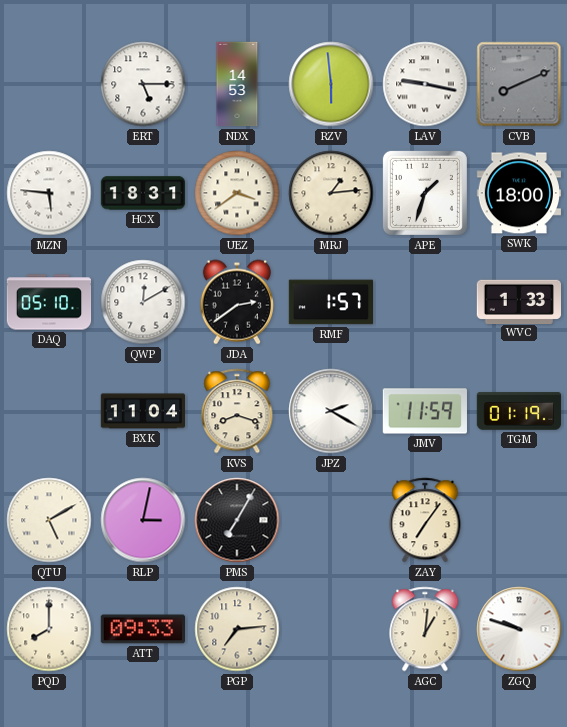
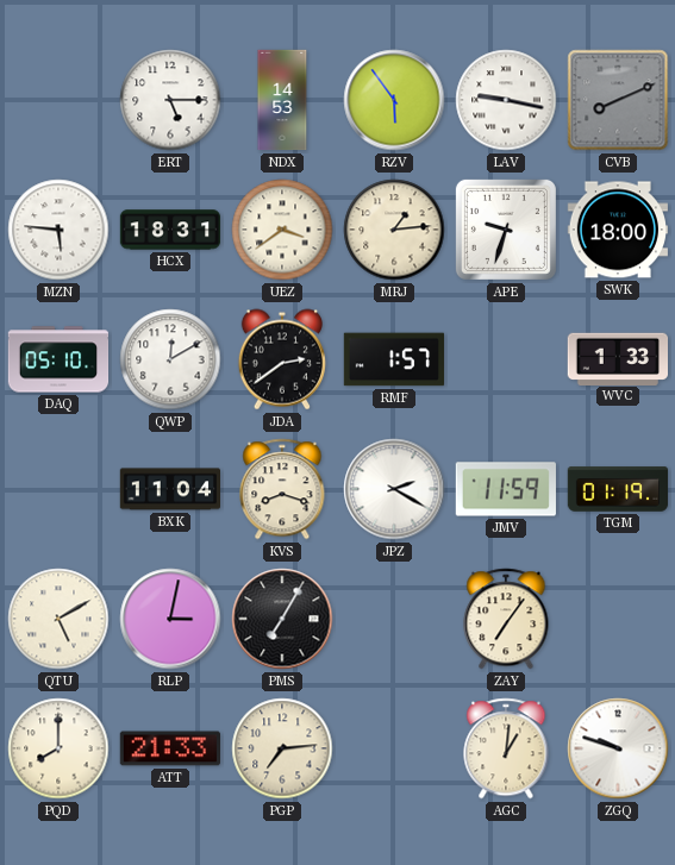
RZV: 5:59 -> 5:54 (394, 100)
APE: 1:33 -> 9:33 (506, 230)
ATT: 09:33 -> 21:33 (169, 748)
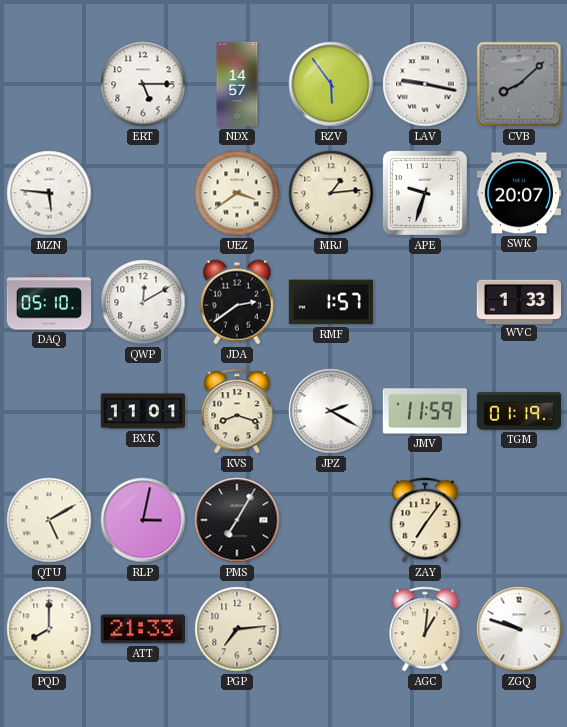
NDX: 14:53 -> 14:57 (237, 84)
CVB: 8:11 -> 8:08 (519, 84)
HCX: 18:31 -> none (170, 230)
SWK: 18:00 -> 20:07 (518, 193)
BXK: 11:04 -> 11:01 (143, 411)
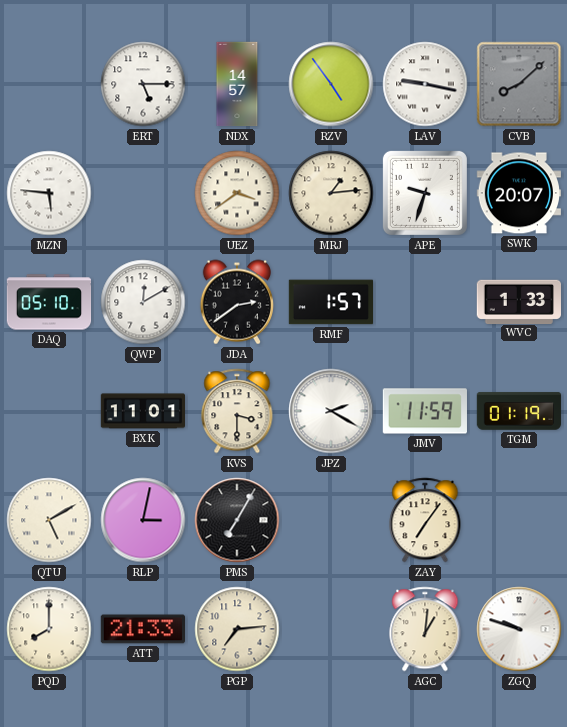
RZV: 5:54 -> 4:54 (331, 84)
KVS: 8:18 -> 3:30 (237, 411)
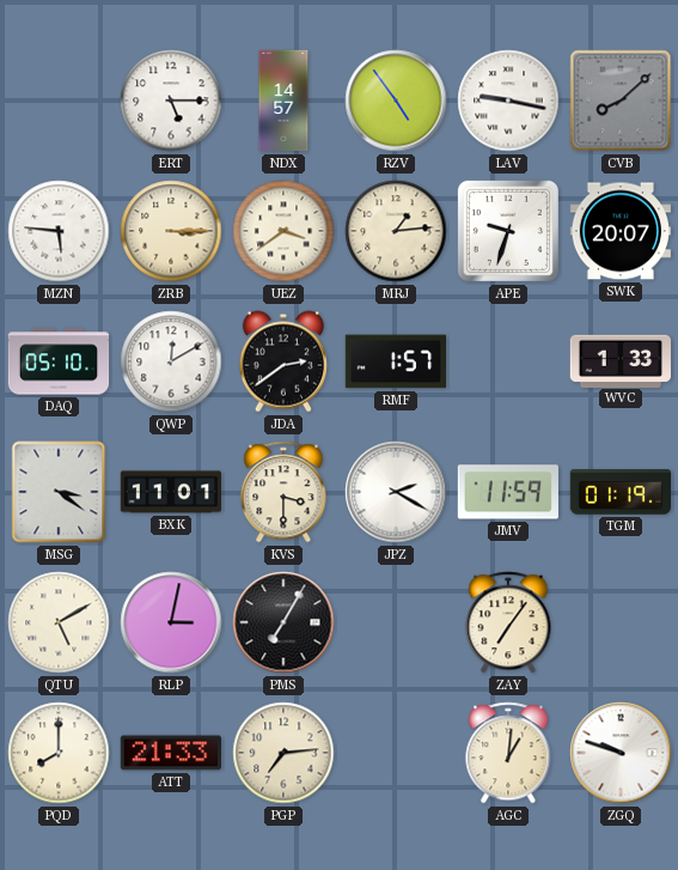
ZRB: none -> 3:15 (171, 231)
MSG: none -> 3:21 (59, 492)
